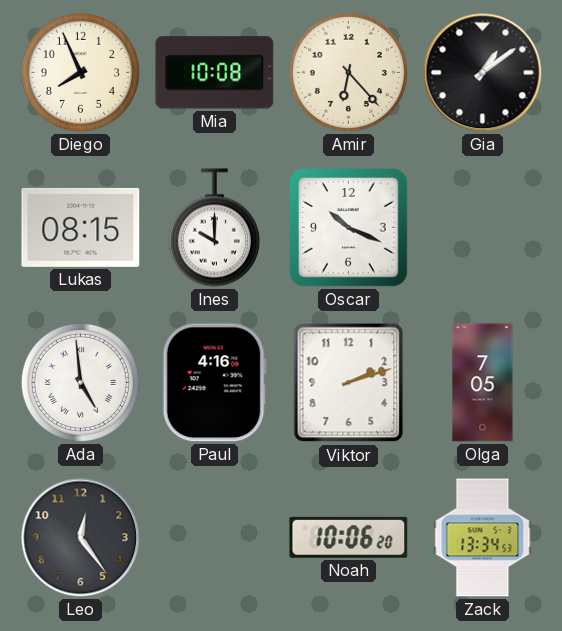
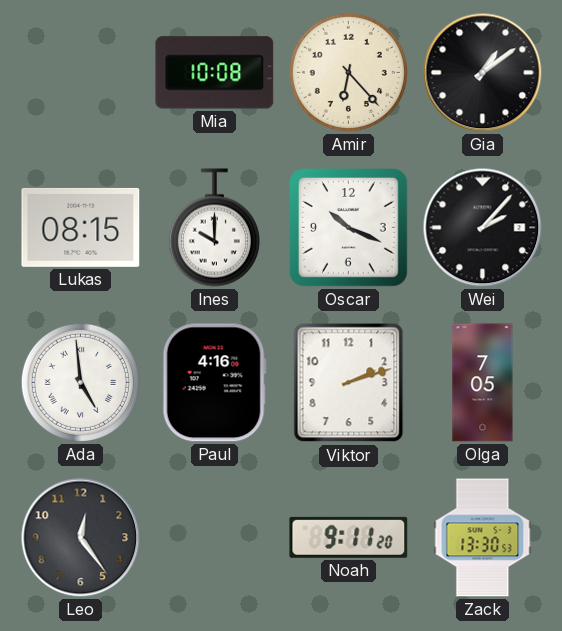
Diego: 7:56 -> none (80, 72)
Wei: none -> 2:07 (483, 228)
Noah: 10:06 -> 9:11 (349, 537)
Zack: 13:34 -> 13:30 (483, 538)
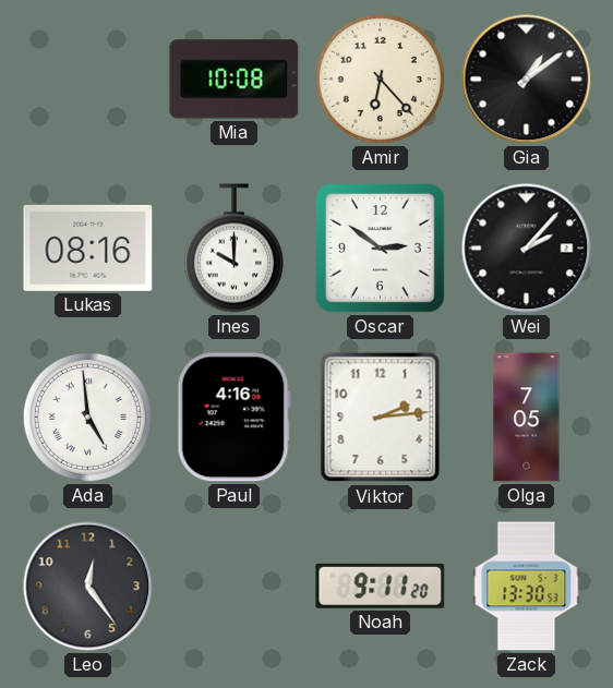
Lukas: 08:15 -> 08:16 (88, 248)
Oscar: 10:19 -> 2:51 (381, 249)
Viktor: 2:12 -> 2:14 (381, 418)
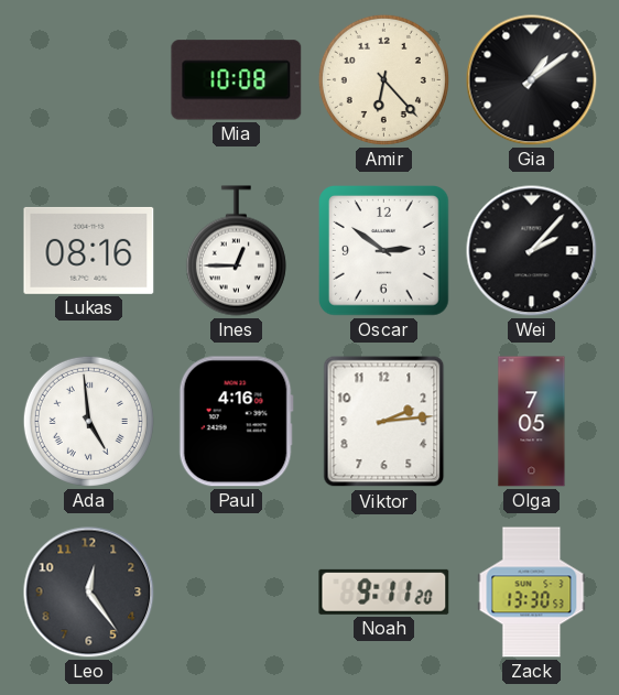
Ines: 10:00 -> 12:45 (236, 251)
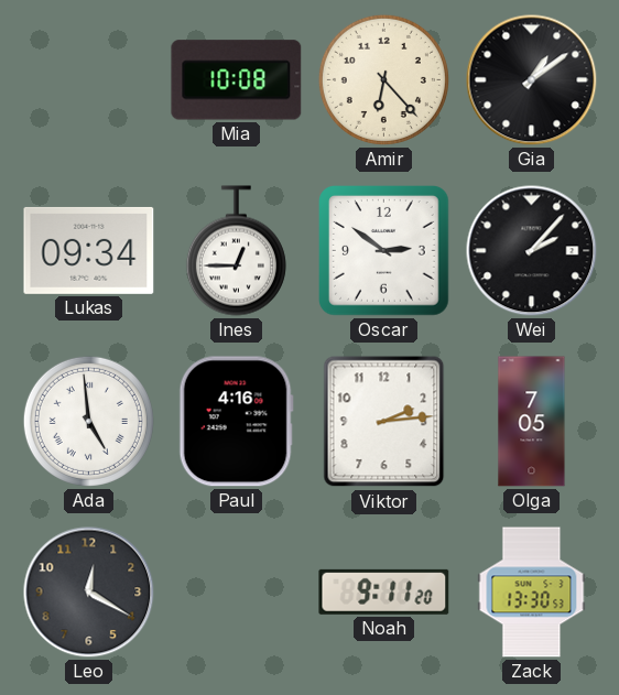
Lukas: 08:16 -> 09:34 (89, 250)
Leo: 12:24 -> 12:20 (89, 593)
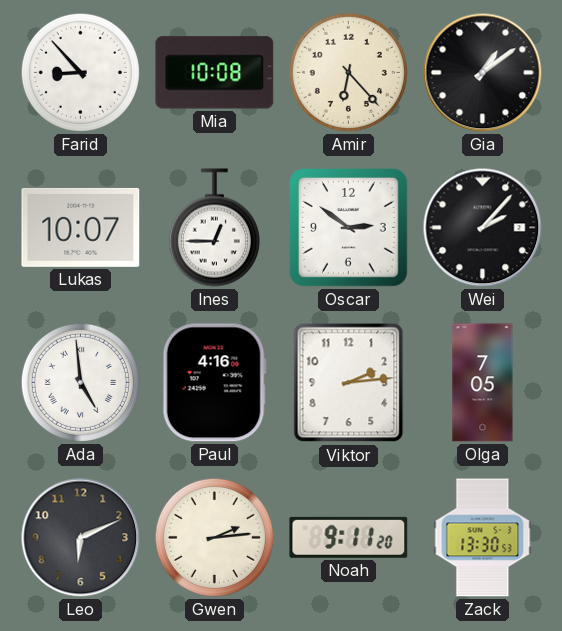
Farid: none -> 8:53 (80, 72)
Lukas: 09:34 -> 10:07 (81, 227)
Leo: 12:20 -> 6:11 (81, 538)
Gwen: none -> 2:14 (214, 537)
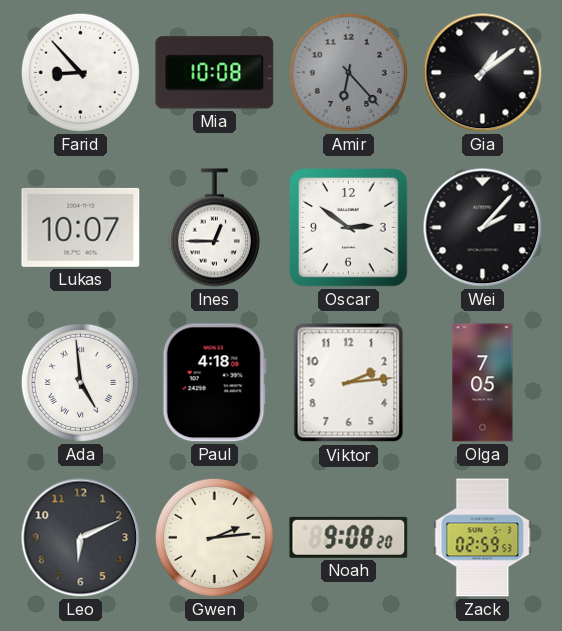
Amir dial: cream -> grey (348, 72)
Paul: 4:16 -> 4:18 (214, 383)
Noah: 9:11 -> 9:08 (349, 537)
Zack: 13:30 -> 02:59 (483, 538)
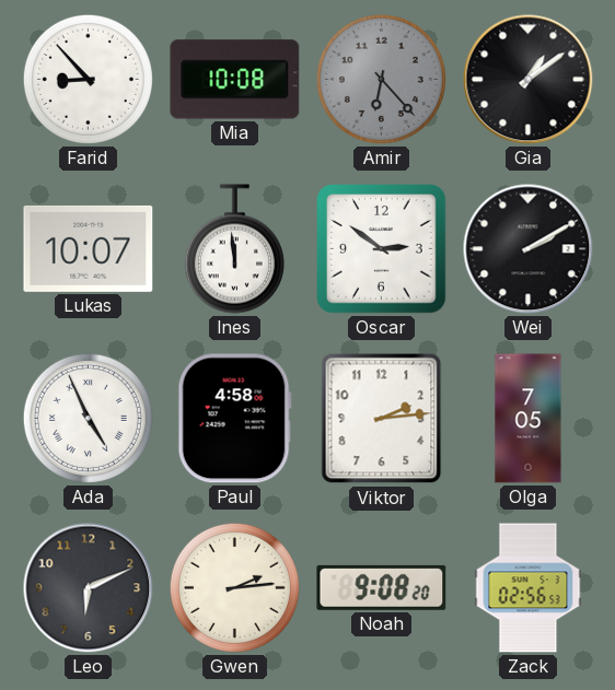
Ines: 12:45 -> 11:59 (234, 249)
Wei: 2:07 -> 2:10 (529, 249)
Ada: 4:59 -> 4:56 (88, 418)
Paul: 4:18 -> 4:58 (234, 419)
Zack: 02:59 -> 02:56 (529, 588)
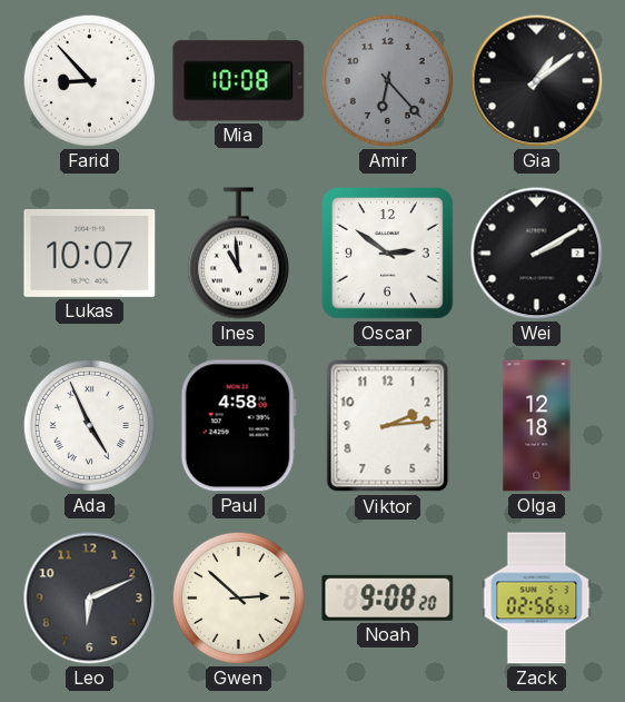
Ines: 11:59 -> 10:59 (238, 254)
Olga: 7:05 -> 12:18 (537, 426)
Gwen: 2:14 -> 2:52 (238, 597)
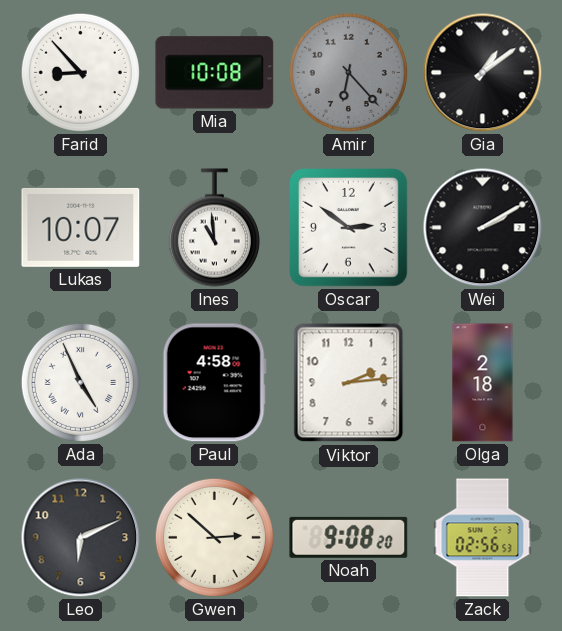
Olga: 12:18 -> 2:18 (483, 383)
